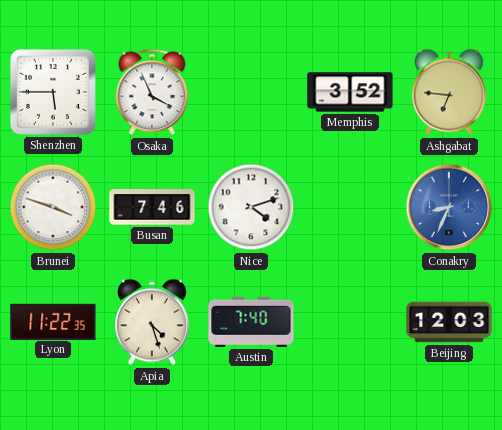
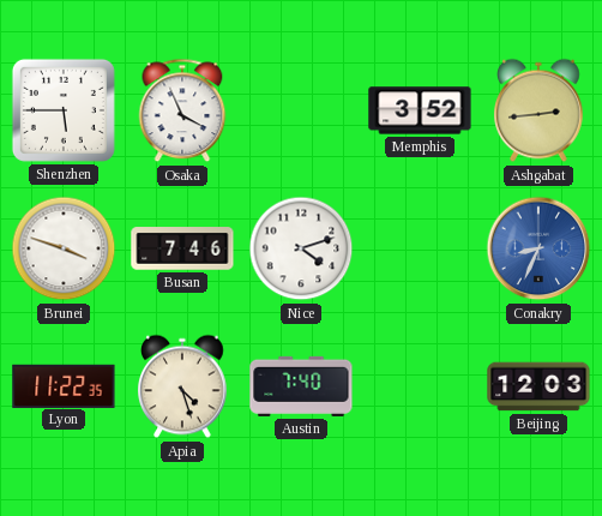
Ashgabat: 6:46 -> 2:44 (540, 110)
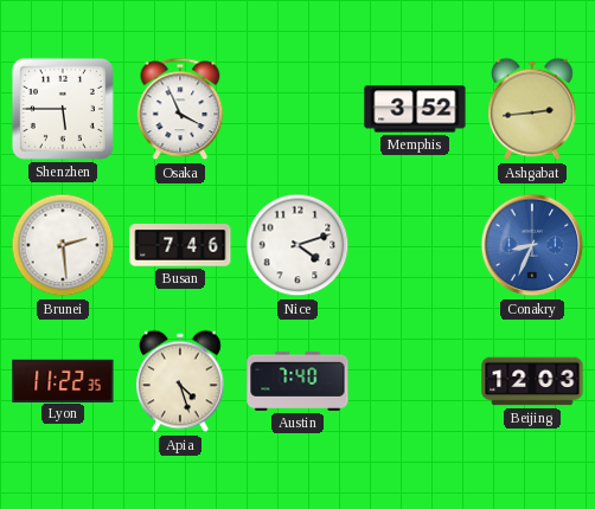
Brunei: 3:48 -> 2:29 (63, 245)
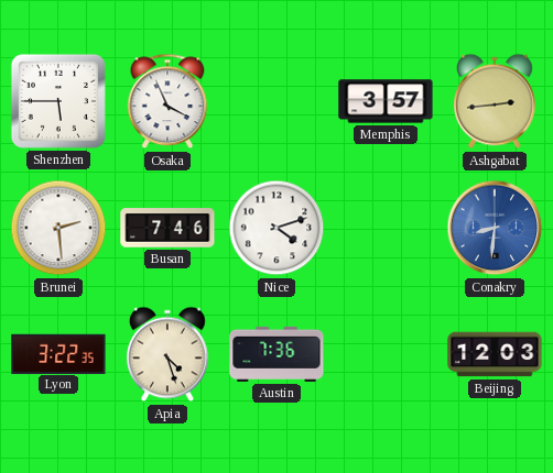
Memphis: 3:52 -> 3:57 (386, 101)
Conakry: 8:34 -> 8:31 (495, 228)
Lyon: 11:22 -> 3:22 (58, 353)
Austin: 7:40 -> 7:36 (276, 354)
